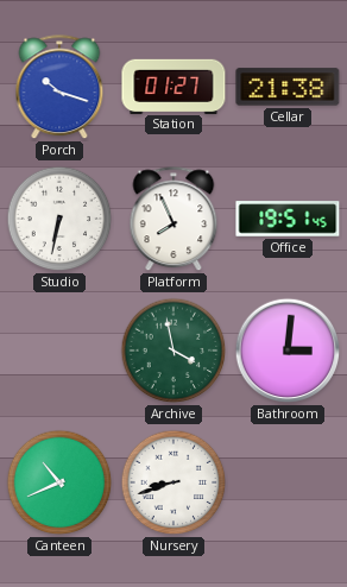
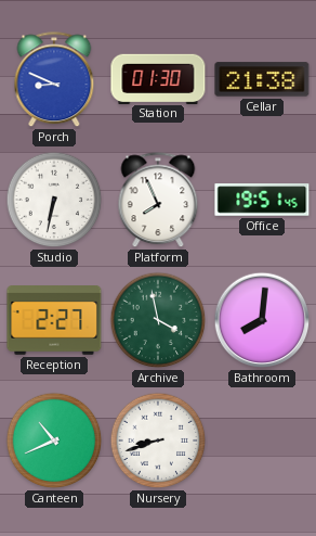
Porch: 10:18 -> 8:49 (54, 80)
Station: 01:27 -> 01:30 (158, 78)
Reception: none -> 2:27 (54, 321)
Bathroom: 3:01 -> 8:01 (262, 320)
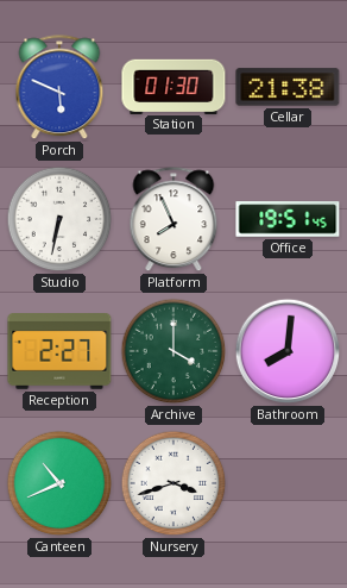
Porch: 8:49 -> 5:49 (59, 88)
Archive: 3:58 -> 4:00 (173, 351)
Nursery: 8:42 -> 3:42 (173, 483)
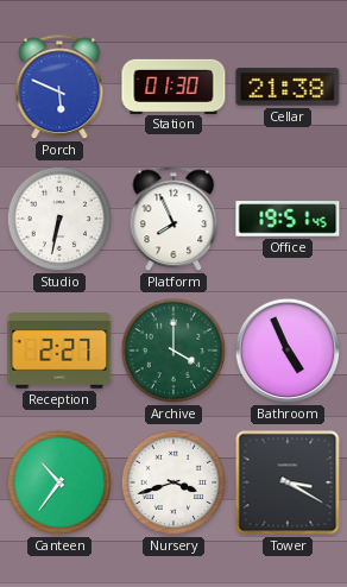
Bathroom: 8:01 -> 4:56 (288, 351)
Canteen: 10:41 -> 10:36 (59, 482)
Tower: none -> 3:20 (288, 482)
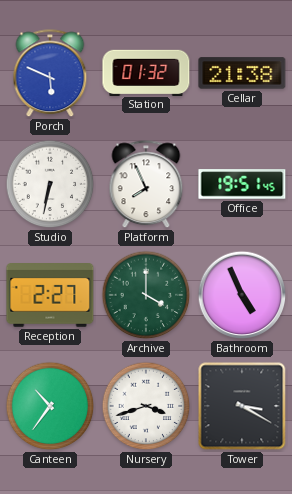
Station: 01:30 -> 01:32 (146, 72)
